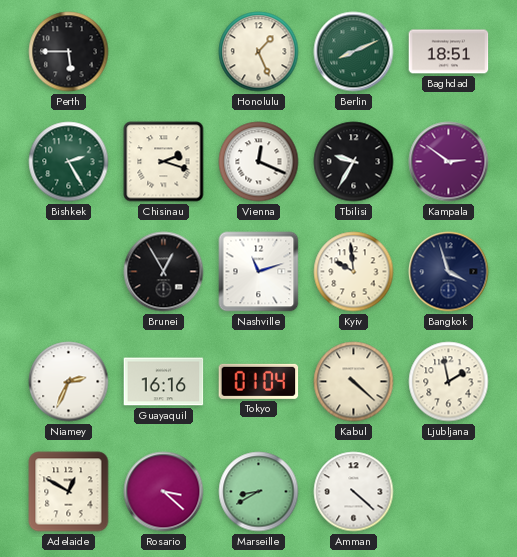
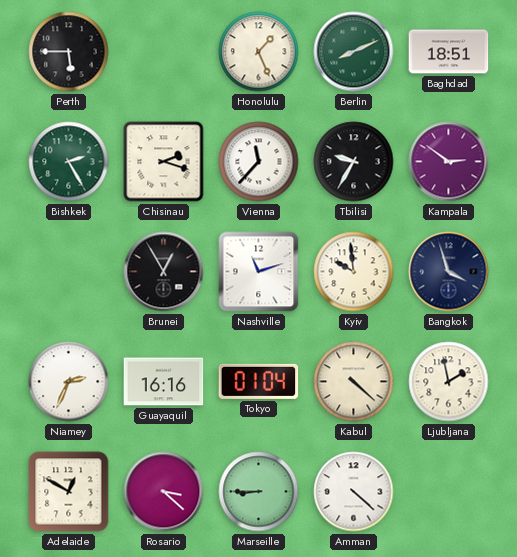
Vienna: 12:19 -> 11:37 (259, 162)
Marseille: 8:40 -> 8:45 (259, 492)
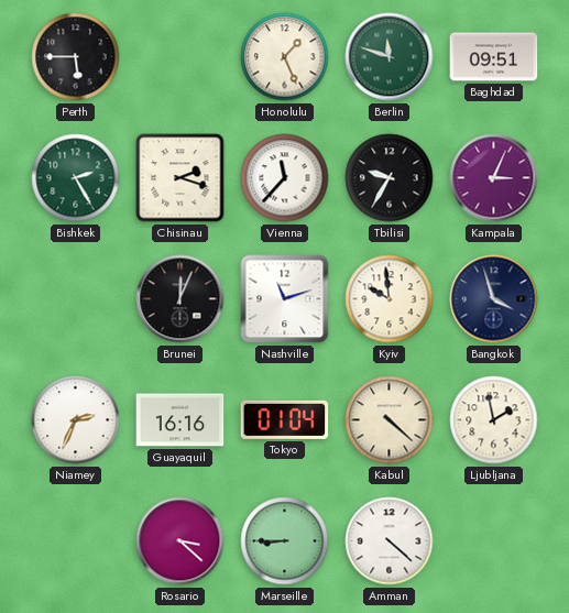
Berlin: 8:11 -> 11:48 (390, 57)
Baghdad: 18:51 -> 09:51 (494, 57)
Kampala: 2:51 -> 3:04 (494, 178)
Brunei: 12:55 -> 12:04 (180, 299)
Adelaide: 12:50 -> none (69, 492)
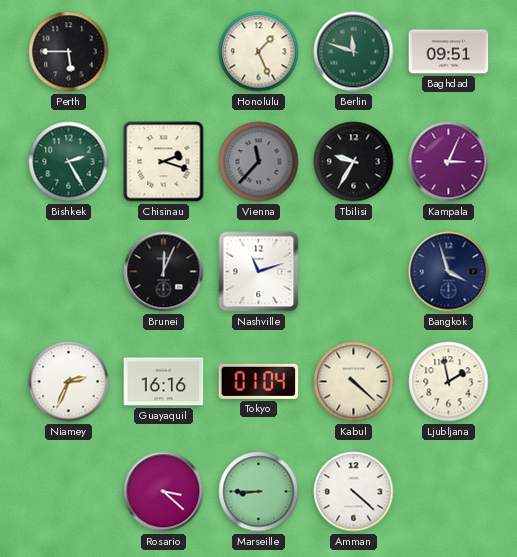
Vienna dial: white -> grey (259, 162)
Kyiv: 9:59 -> none (390, 299)
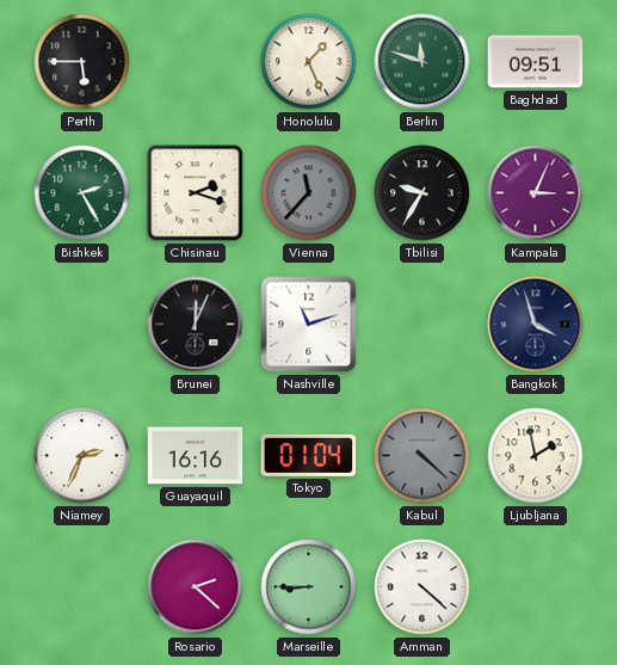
Kabul dial: cream -> grey (422, 456)
Rosario: 3:22 -> 2:22 (196, 587)
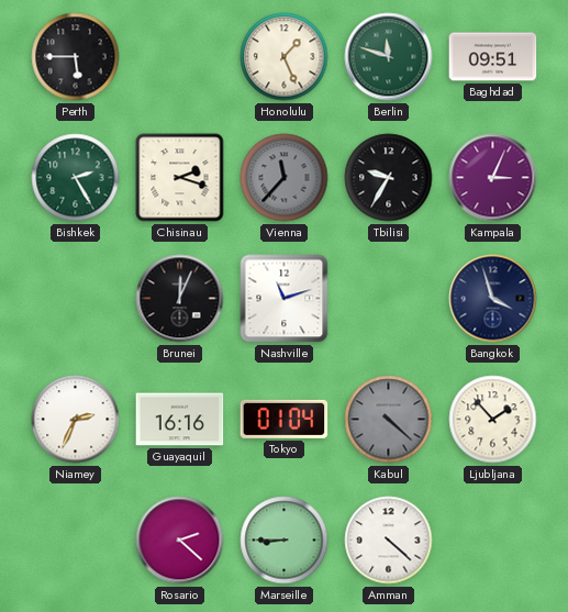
Ljubljana: 1:58 -> 1:53 (493, 420)
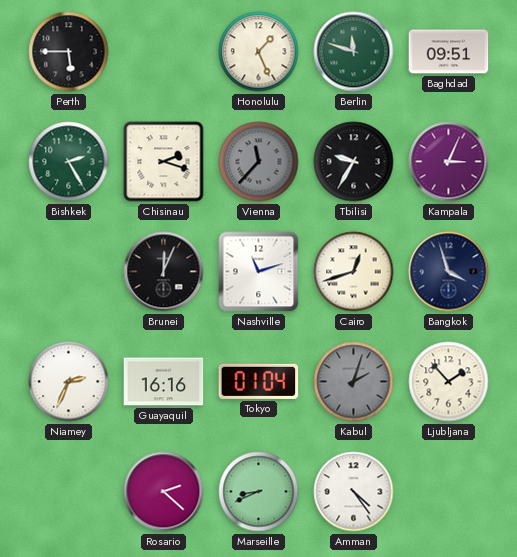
Cairo: none -> 12:42 (354, 272)
Kabul: 4:22 -> 2:03 (354, 382)
Marseille: 8:45 -> 8:41 (259, 492)
Amman: 4:22 -> 4:24 (354, 492)
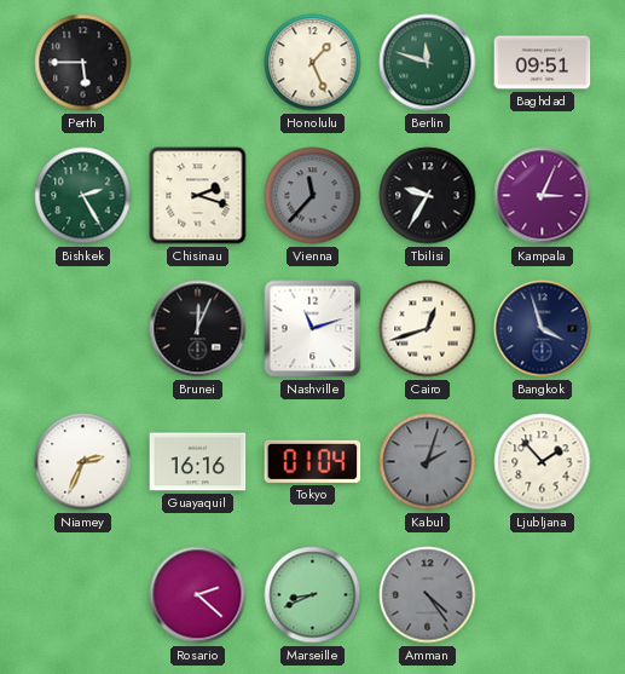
Amman dial: white -> grey (428, 595)
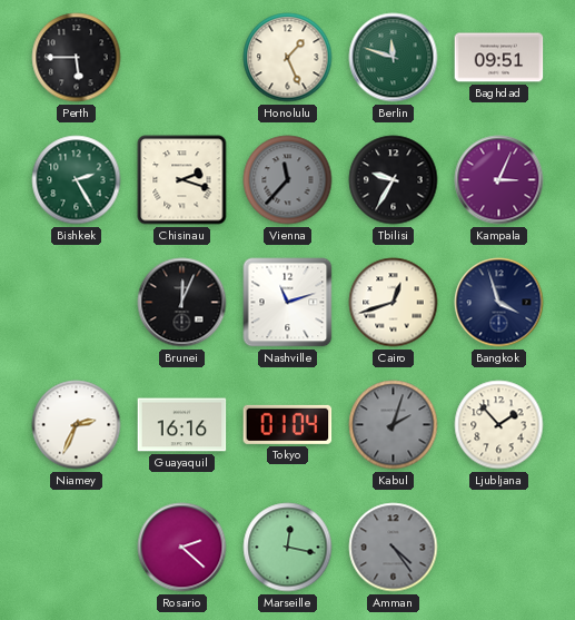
Marseille: 8:41 -> 12:17 (288, 548)
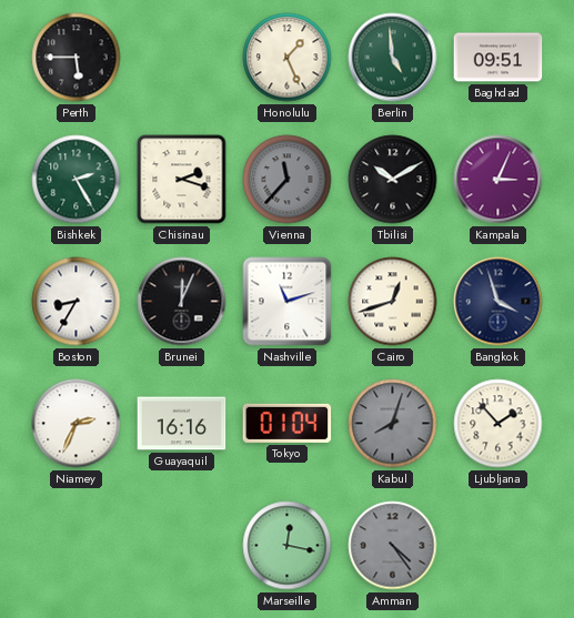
Berlin: 11:48 -> 4:59 (393, 58)
Tbilisi: 9:35 -> 10:10 (393, 180)
Boston: none -> 8:35 (77, 302)
Kabul: 2:03 -> 8:03 (393, 424)
Rosario: 2:22 -> none (182, 548)
